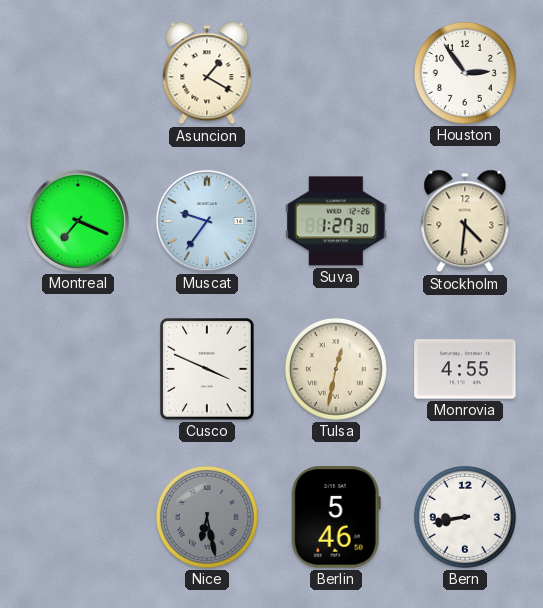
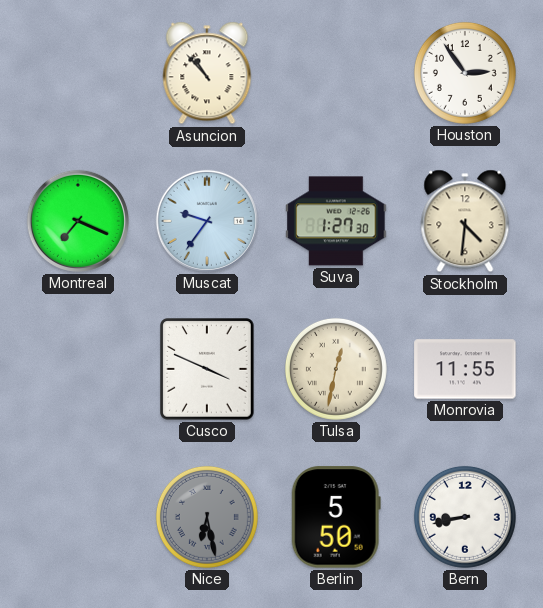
Asuncion: 1:20 -> 10:53 (207, 73)
Monrovia: 4:55 -> 11:55 (465, 369)
Berlin: 5:46 -> 5:50 (336, 517)
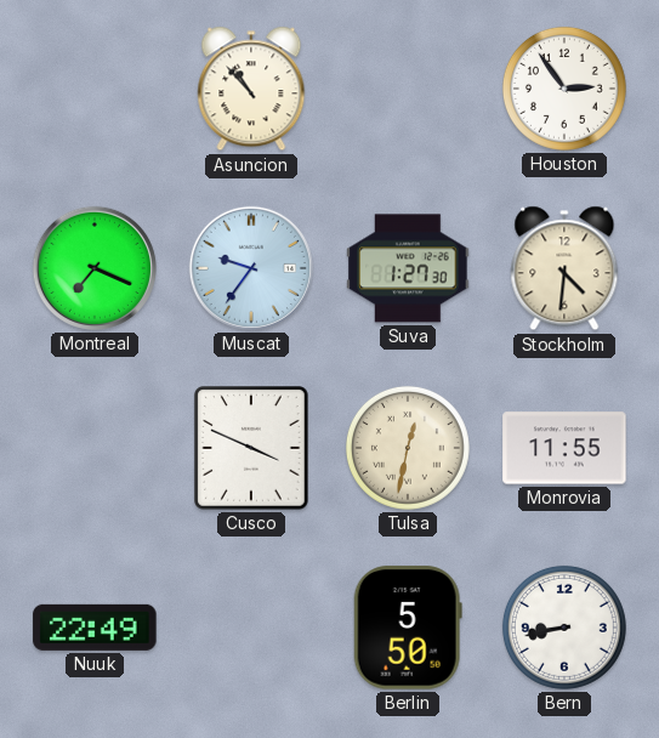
Nuuk: none -> 22:49 (95, 628)
Nice: 6:28 -> none (207, 517)
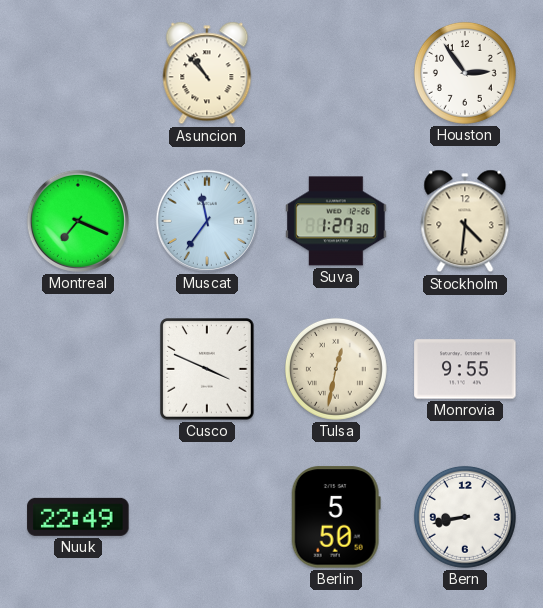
Muscat: 9:36 -> 11:36 (207, 221)
Monrovia: 11:55 -> 9:55 (465, 369)
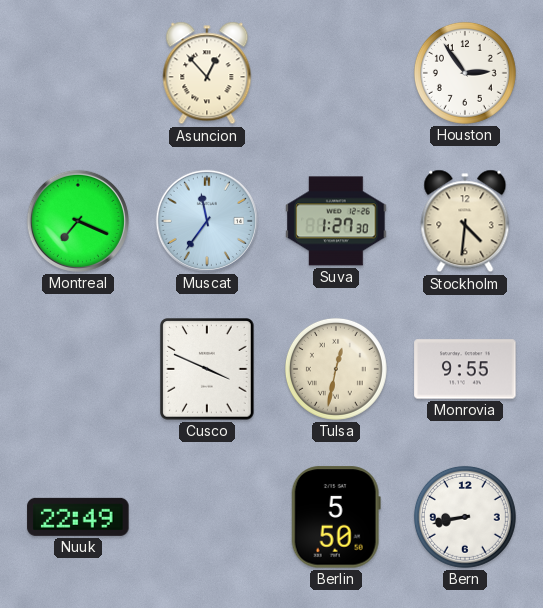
Asuncion: 10:53 -> 12:53 (207, 73)
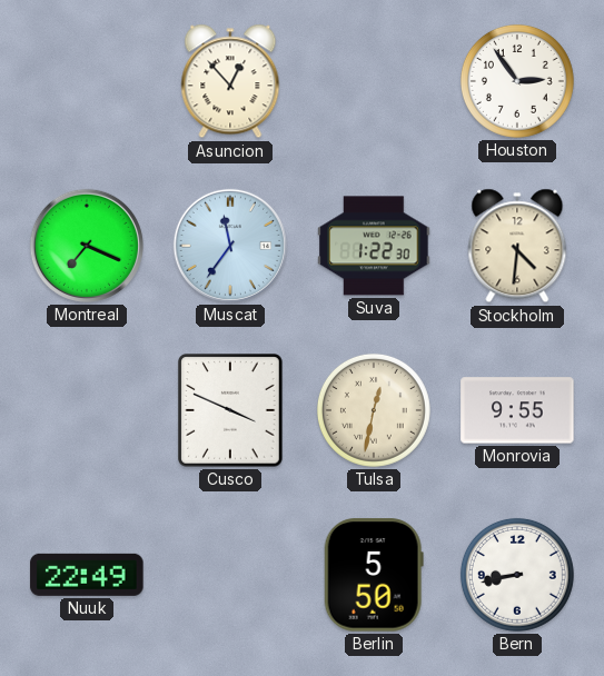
Suva: 1:27 -> 1:22 (374, 246)
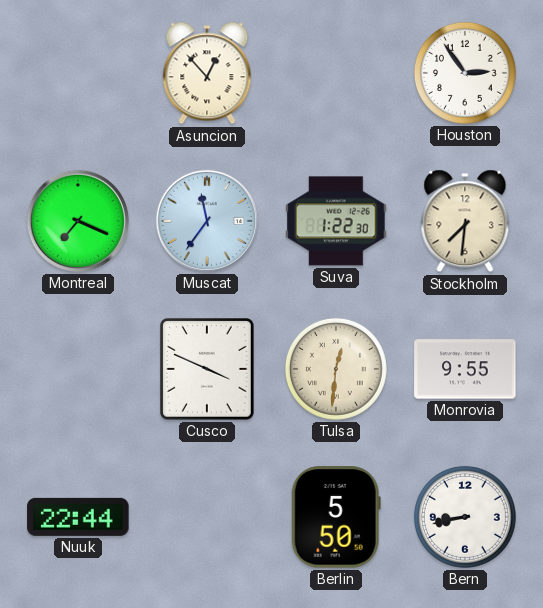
Stockholm: 4:31 -> 7:31 (465, 221)
Tulsa: 12:32 -> 12:31 (336, 369)
Nuuk: 22:49 -> 22:44 (78, 517)
